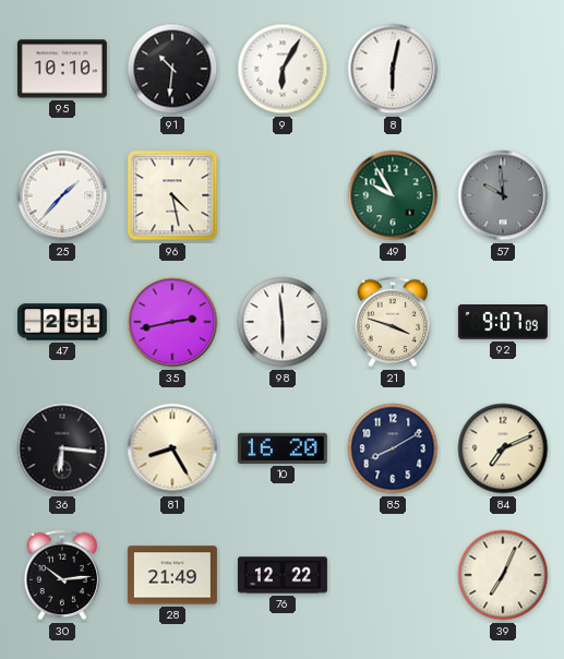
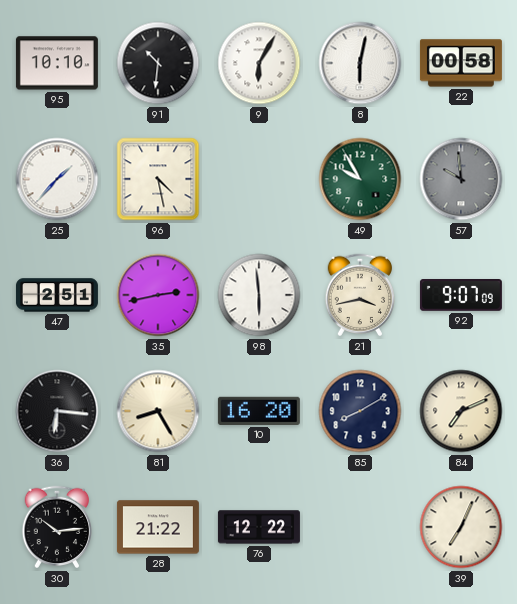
22: none -> 00:58 (461, 63)
21: 3:48 -> 3:43 (360, 295)
28: 21:49 -> 21:22 (158, 527)
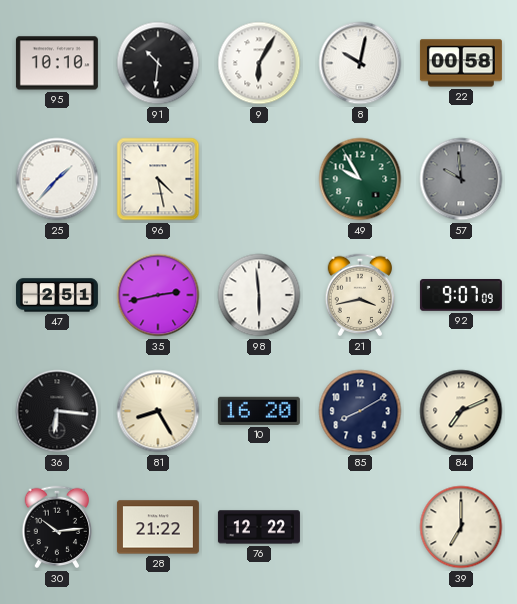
8: 6:02 -> 10:02 (360, 63)
39: 7:04 -> 7:00 (461, 527)
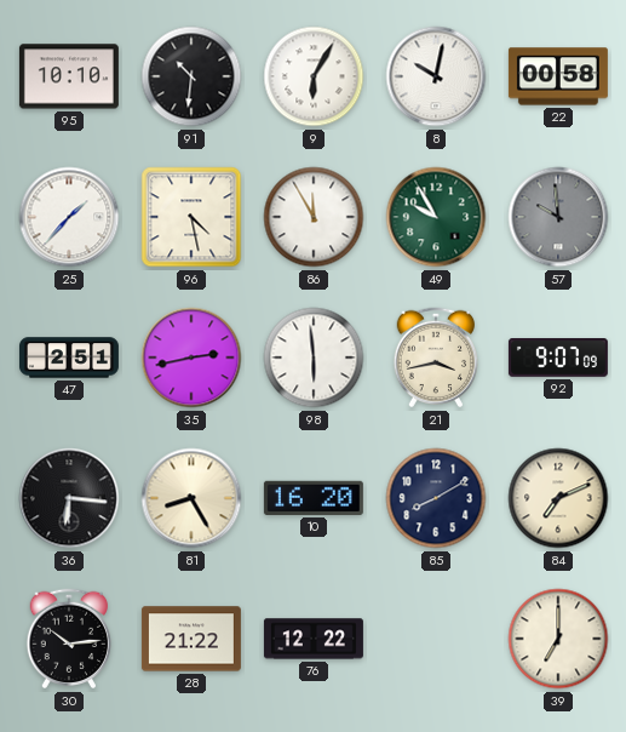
86: none -> 11:55 (314, 217)
